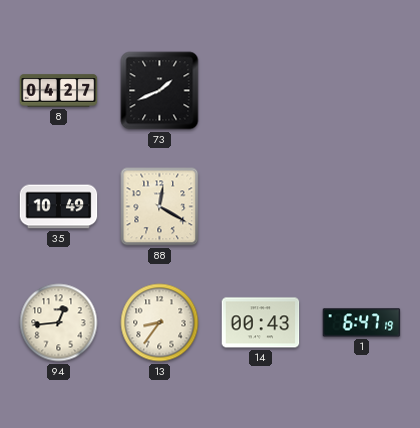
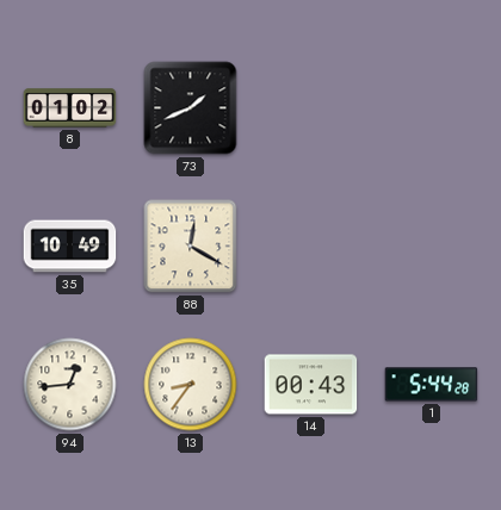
8: 04:27 -> 01:02 (70, 108)
1: 6:47 -> 5:44 (432, 385)
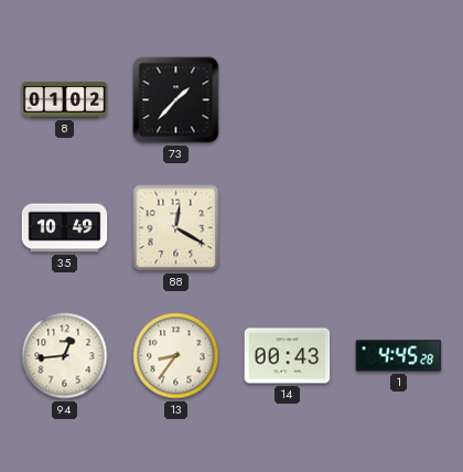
73: 1:41 -> 1:37 (176, 100)
1: 5:44 -> 4:45 (399, 356)
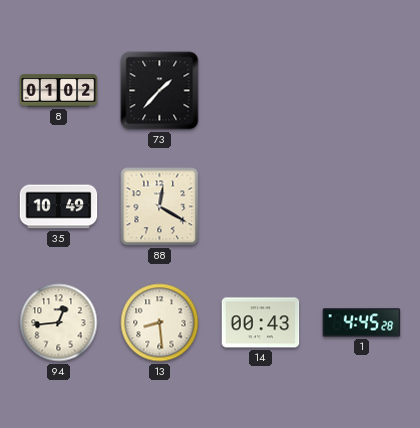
13: 8:36 -> 8:29 (160, 323)
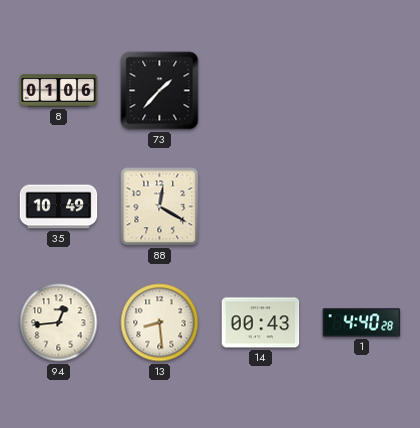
8: 01:02 -> 01:06 (59, 91)
1: 4:45 -> 4:40 (362, 323)
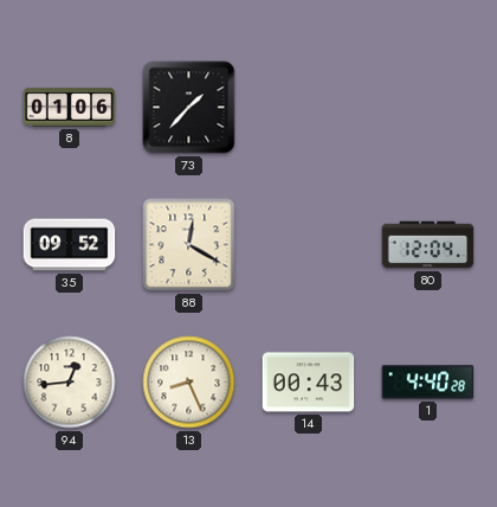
35: 10:49 -> 09:52 (70, 245)
80: none -> 12:04 (428, 245)
13: 8:29 -> 8:26 (189, 383)
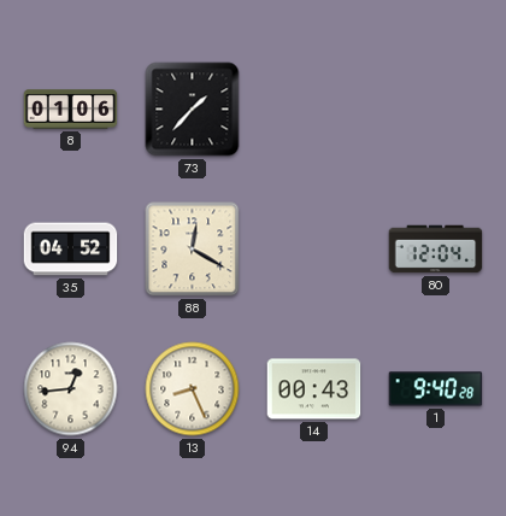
35: 09:52 -> 04:52 (71, 250)
1: 4:40 -> 9:40 (436, 389)
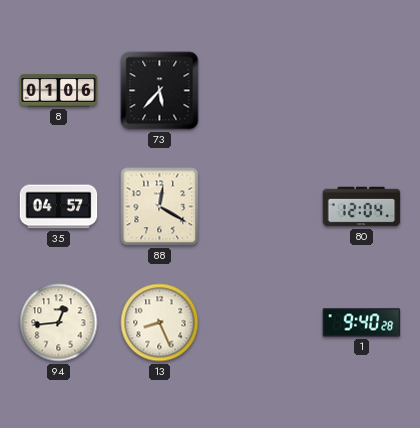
73: 1:37 -> 5:37 (160, 91)
35: 04:52 -> 04:57 (59, 207)
14: 00:43 -> none (314, 389)
